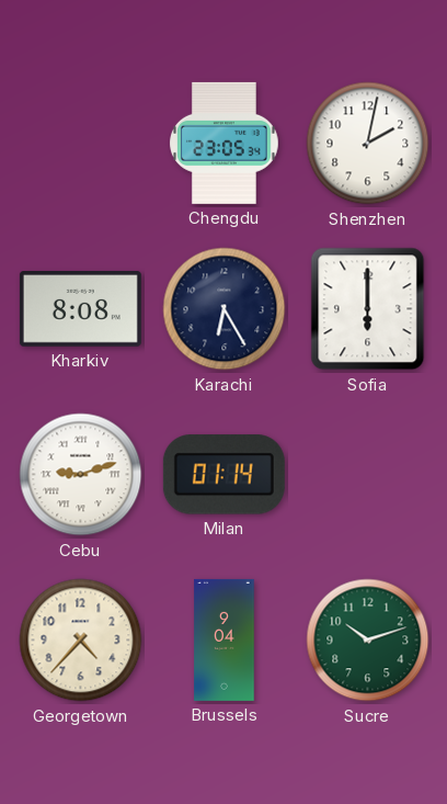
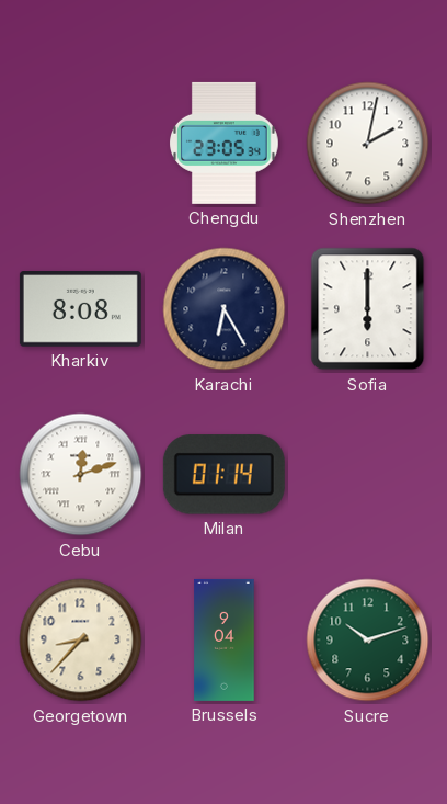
Cebu: 9:12 -> 12:12 (81, 475)
Georgetown: 4:37 -> 8:37 (81, 641)
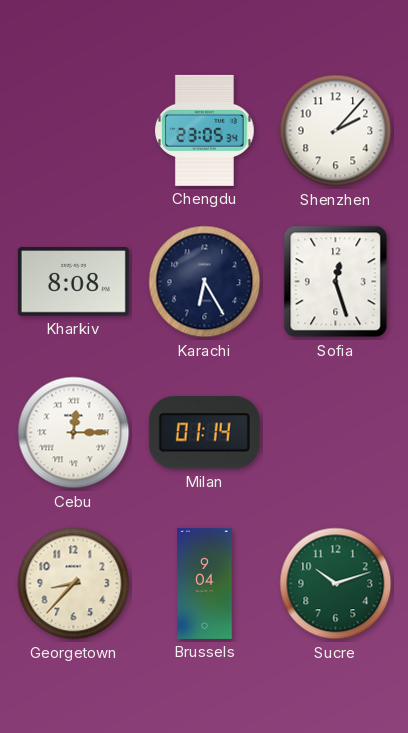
Shenzhen: 2:02 -> 2:07 (336, 131)
Sofia: 6:00 -> 12:27 (336, 282)
Cebu: 12:12 -> 12:15 (74, 433)
